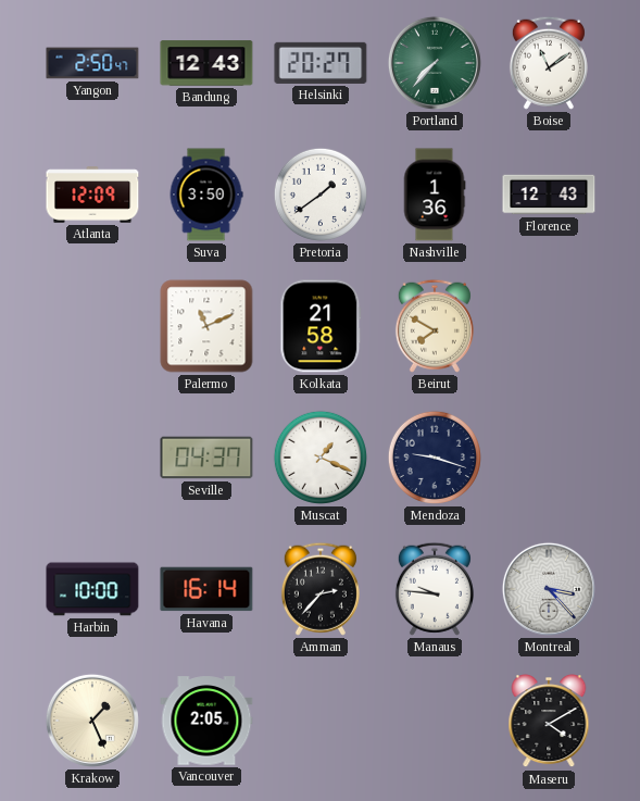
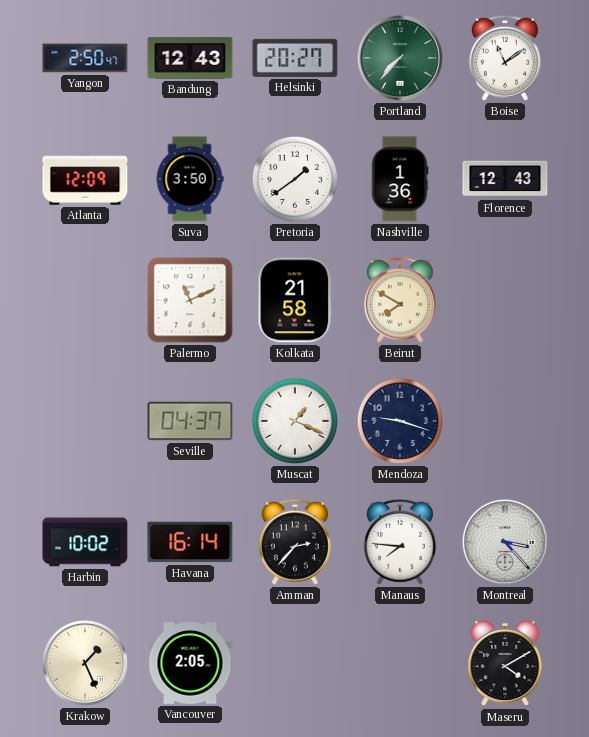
Harbin: 10:00 -> 10:02 (85, 542)
Manaus: 9:46 -> 7:46 (400, 542)
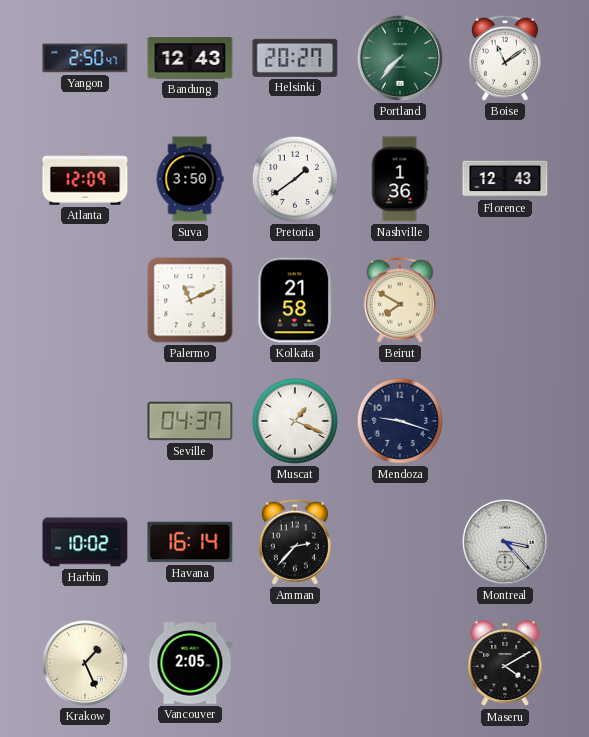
Manaus: 7:46 -> none (400, 542)
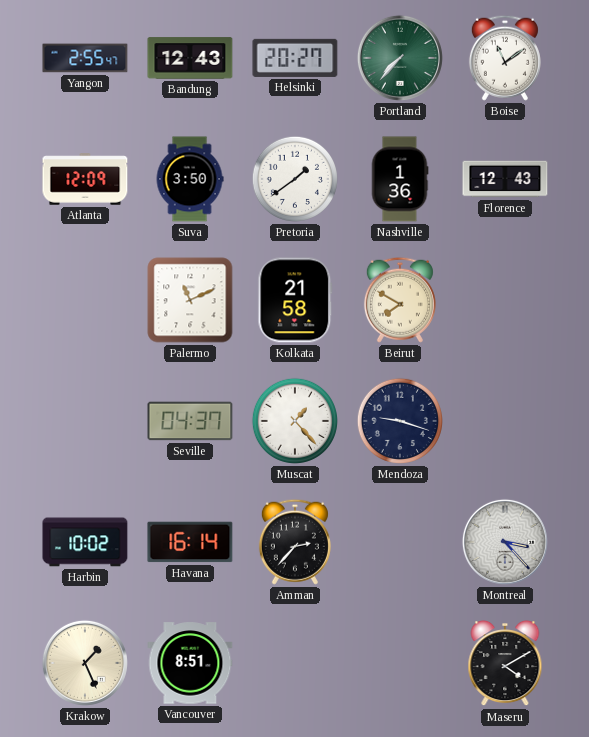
Yangon: 2:50 -> 2:55 (85, 58)
Muscat: 1:19 -> 1:23 (295, 421)
Vancouver: 2:05 -> 8:51 (190, 663)
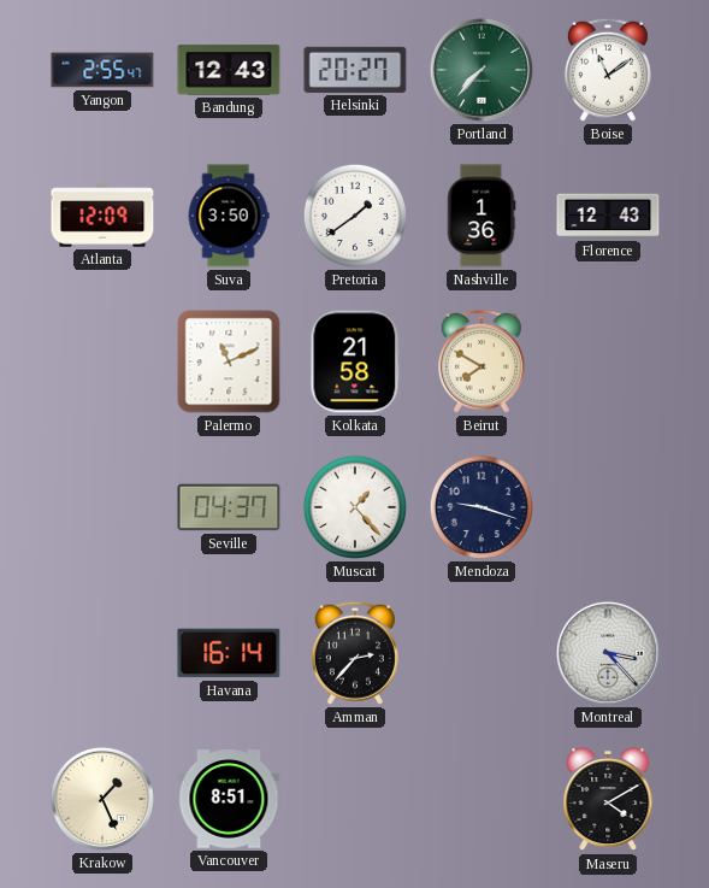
Harbin: 10:02 -> none (85, 542)
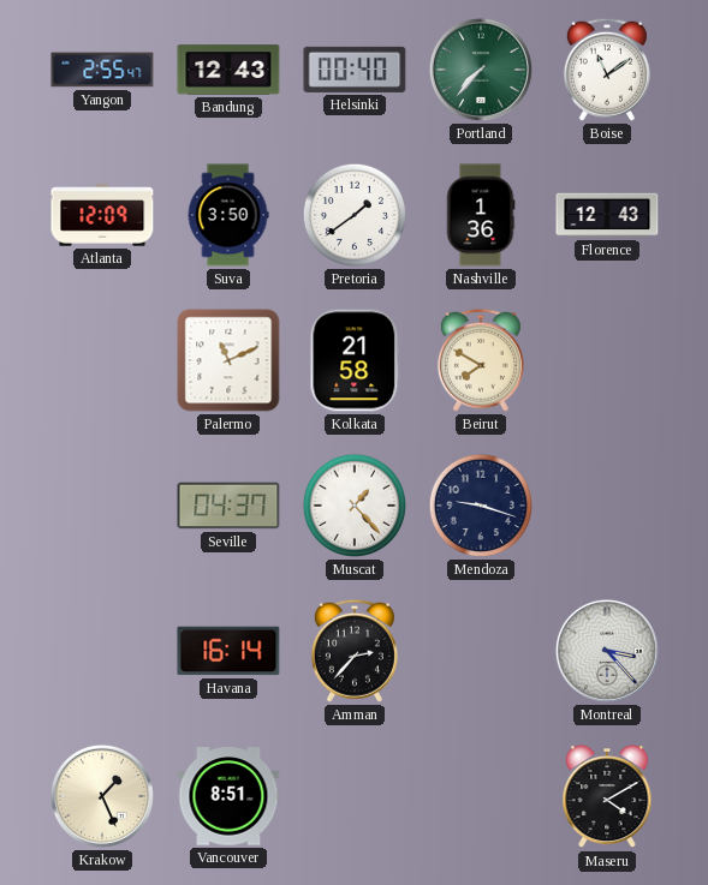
Helsinki: 20:27 -> 00:40 (355, 70)
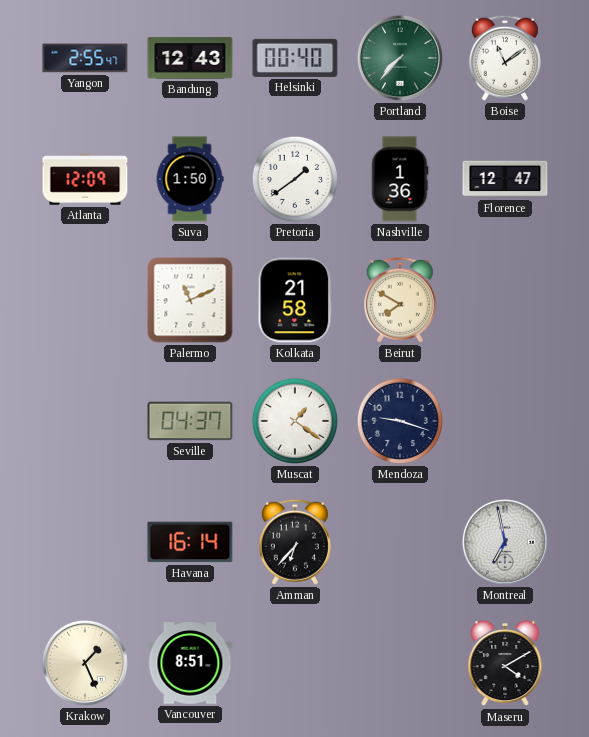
Suva: 3:50 -> 1:50 (190, 179)
Florence: 12:43 -> 12:47 (505, 179)
Muscat: 1:23 -> 1:21 (295, 421)
Amman: 2:37 -> 6:37 (295, 542)
Montreal: 3:23 -> 6:58 (505, 542)
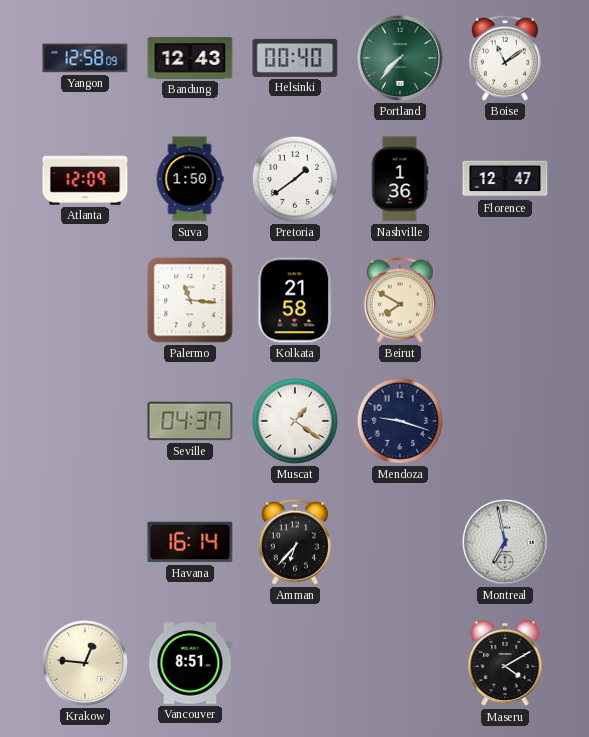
Yangon: 2:55 -> 12:58 (85, 58)
Palermo: 11:11 -> 11:16 (190, 300)
Krakow: 1:26 -> 12:46 (85, 663)
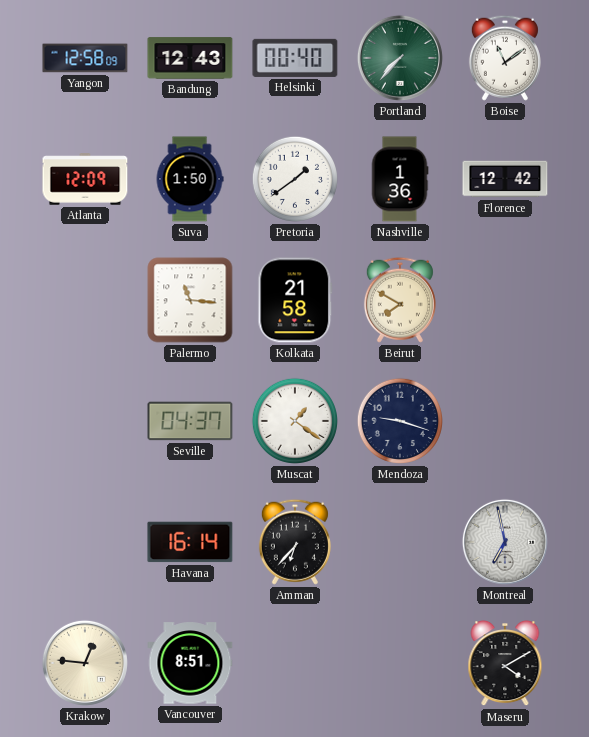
Florence: 12:47 -> 12:42 (505, 179)
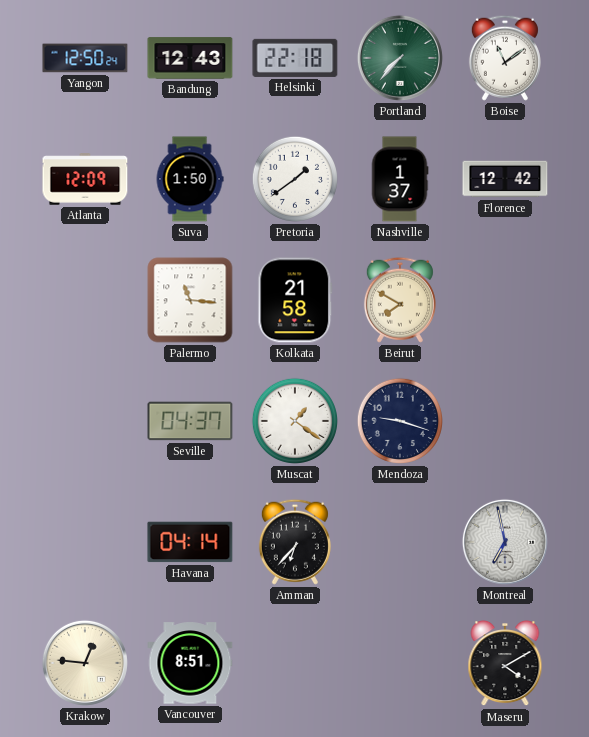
Yangon: 12:58 -> 12:50 (85, 58)
Helsinki: 00:40 -> 22:18 (295, 58)
Nashville: 1:36 -> 1:37 (400, 179)
Havana: 16:14 -> 04:14 (190, 542)
